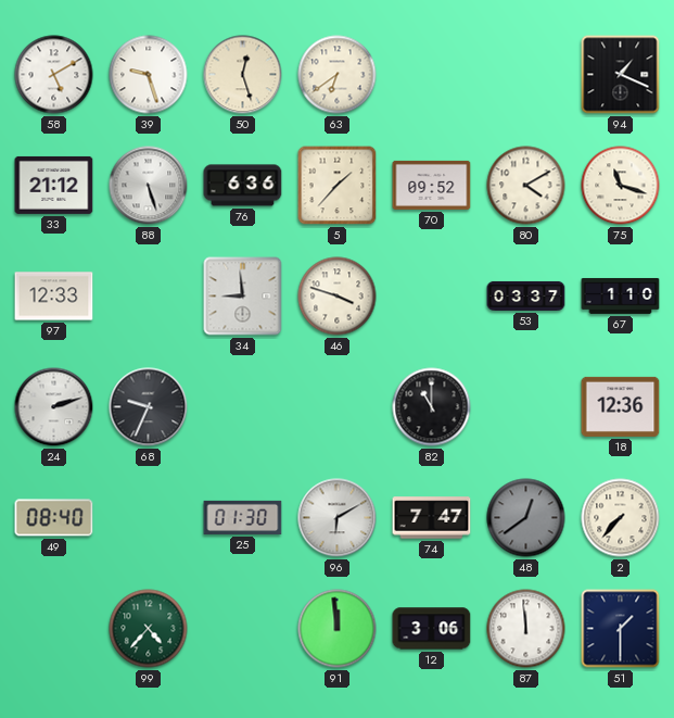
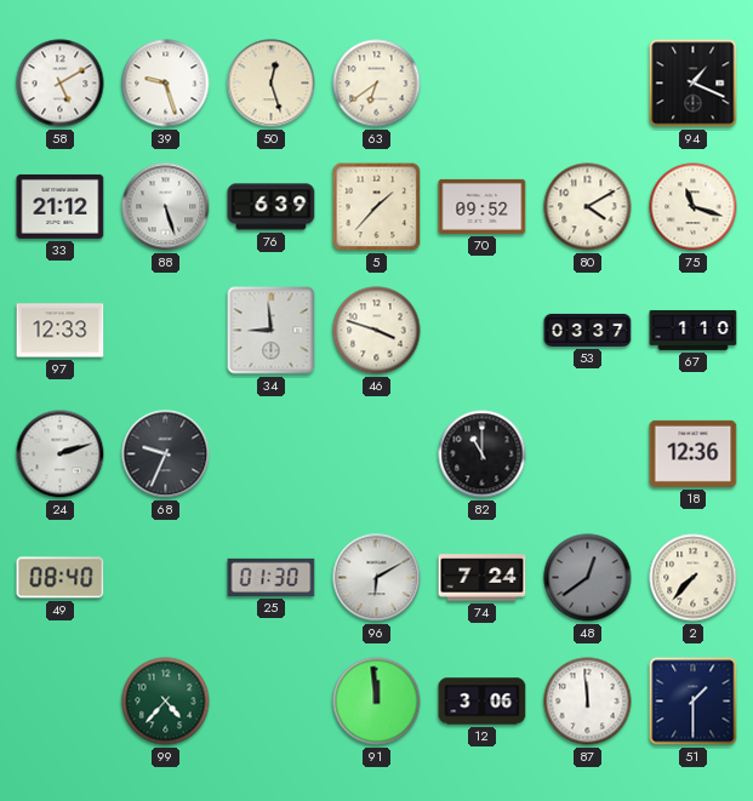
76: 6:36 -> 6:39 (272, 207)
74: 7:47 -> 7:24 (483, 578)
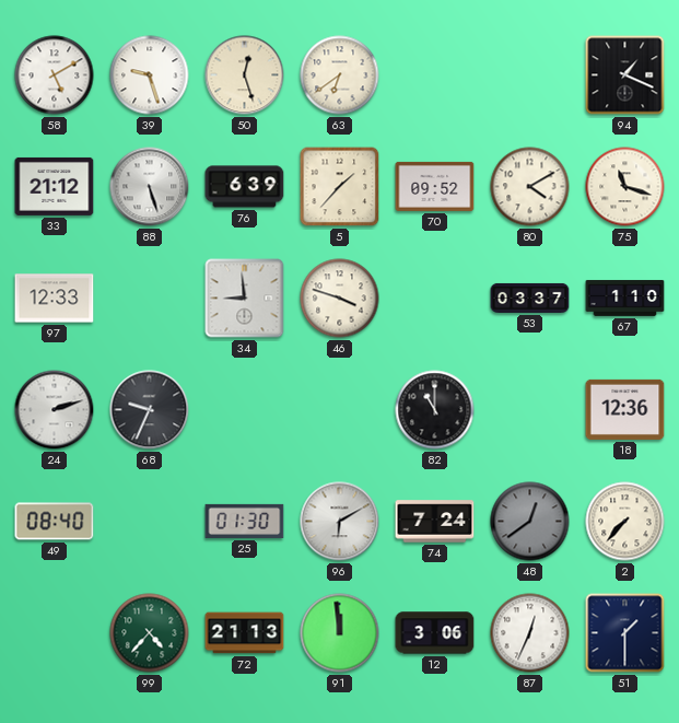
72: none -> 21:13 (245, 633)
87: 11:59 -> 12:34 (530, 633)
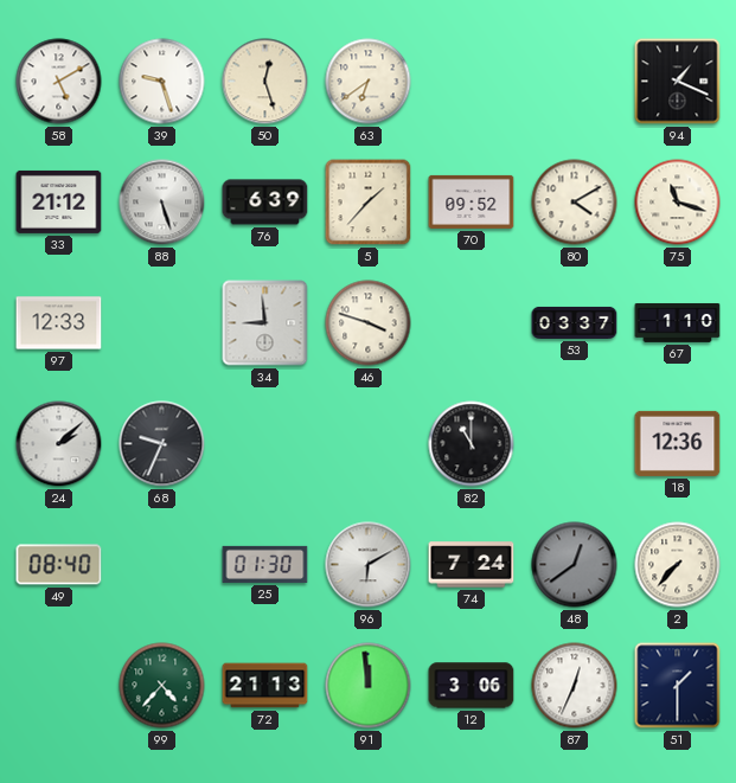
24: 2:12 -> 2:08 (59, 444)
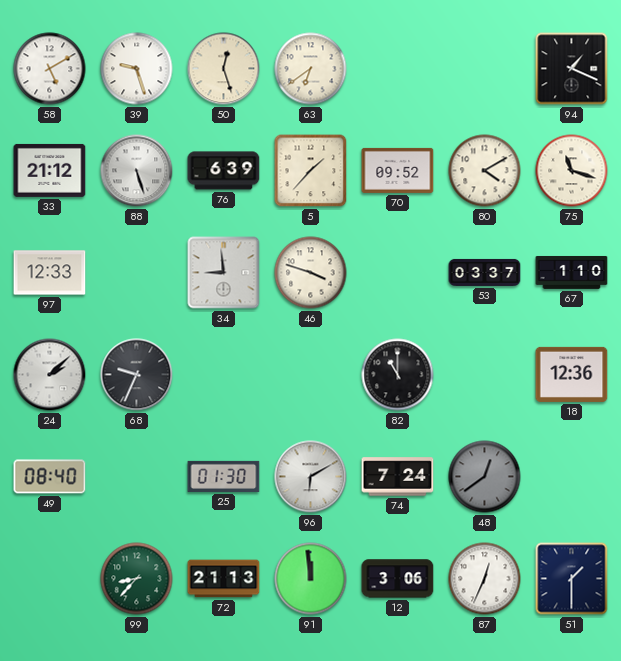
2: 7:37 -> none (678, 565)
99: 4:37 -> 8:37 (137, 579)
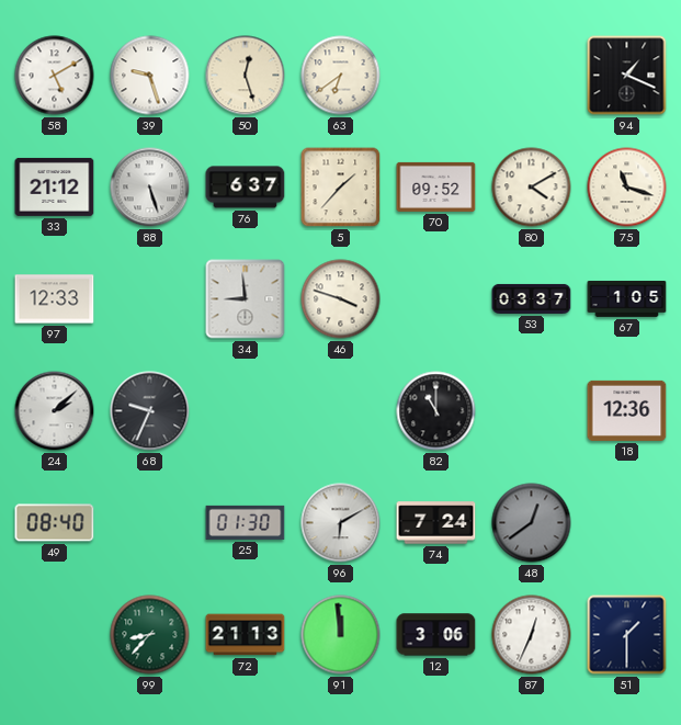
76: 6:39 -> 6:37 (246, 188)
67: 1:10 -> 1:05 (627, 298)
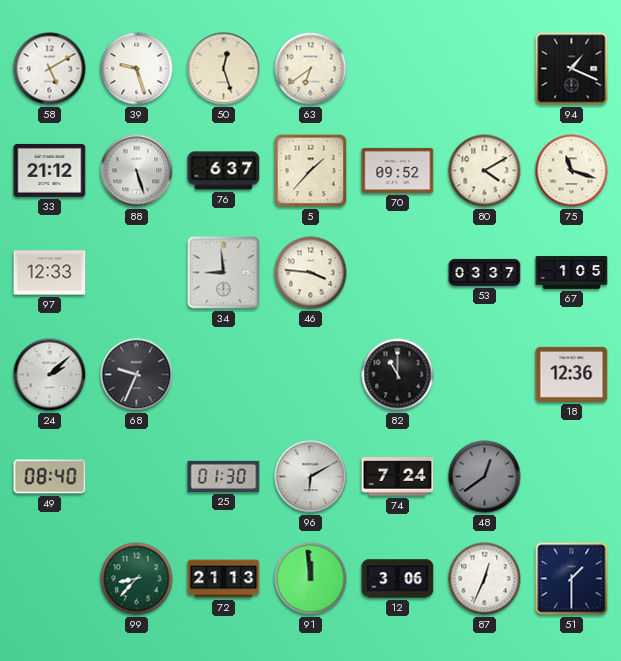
46: 3:48 -> 3:46 (311, 273)
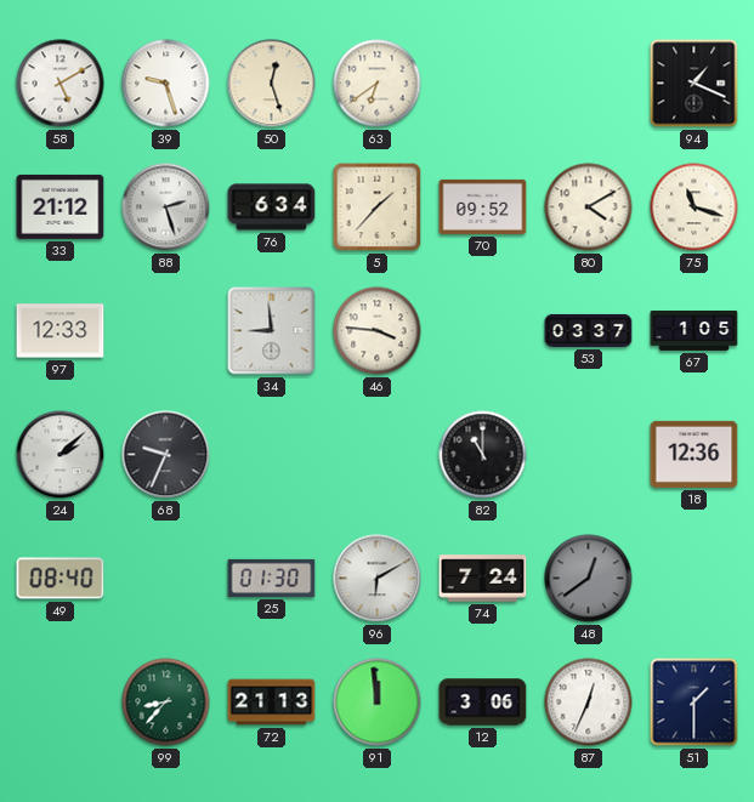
88: 5:27 -> 2:27 (166, 207)
76: 6:37 -> 6:34 (272, 207)
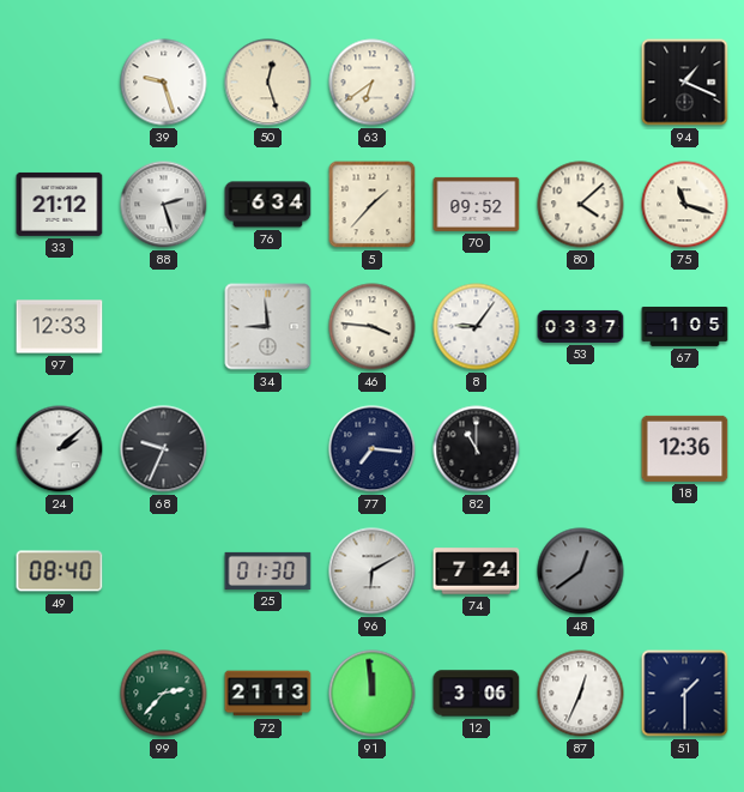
58: 5:10 -> none (61, 84)
80: 4:10 -> 4:08 (581, 205)
8: none -> 9:06 (477, 327)
77: none -> 7:16 (373, 449)
99: 8:37 -> 2:37 (164, 694)
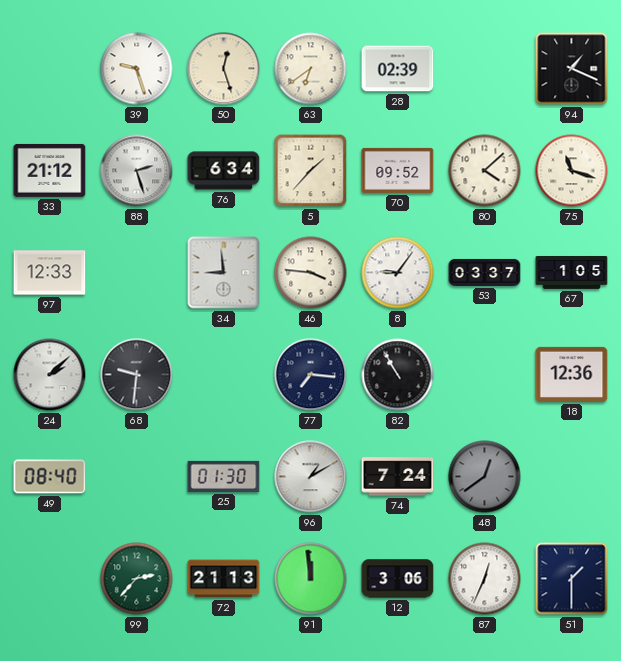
28: none -> 02:39 (398, 69)
68: 9:34 -> 9:31 (137, 375)
82: 11:00 -> 10:55 (398, 375)
96: 6:10 -> 1:10 (311, 477)
